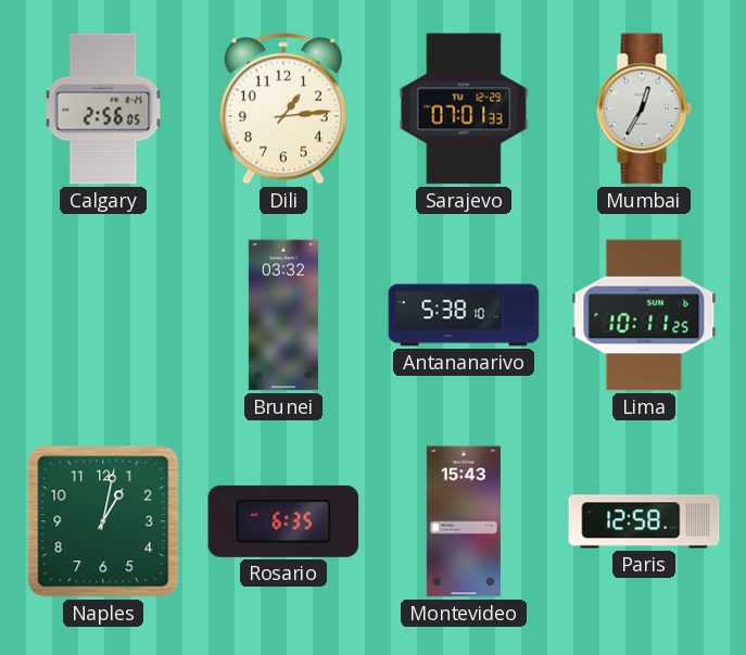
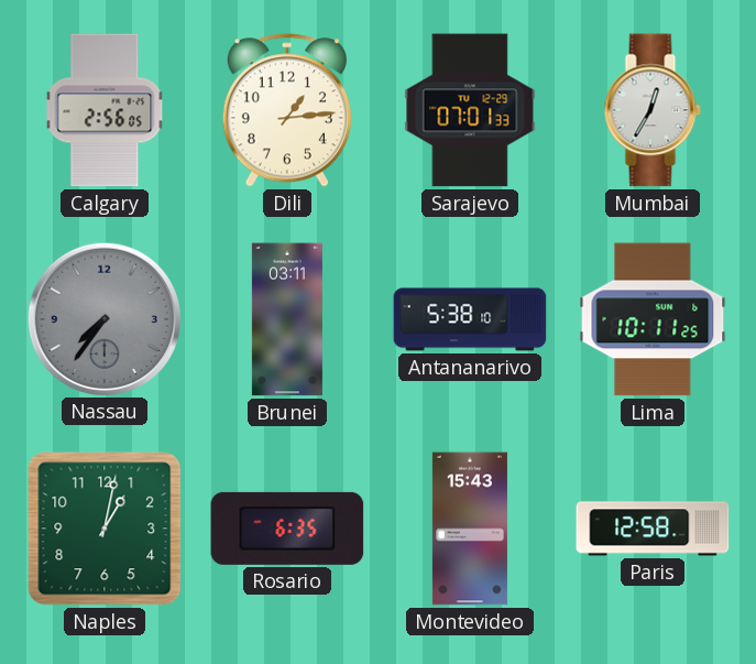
Nassau: none -> 7:36 (103, 318)
Brunei: 03:32 -> 03:11 (287, 319)
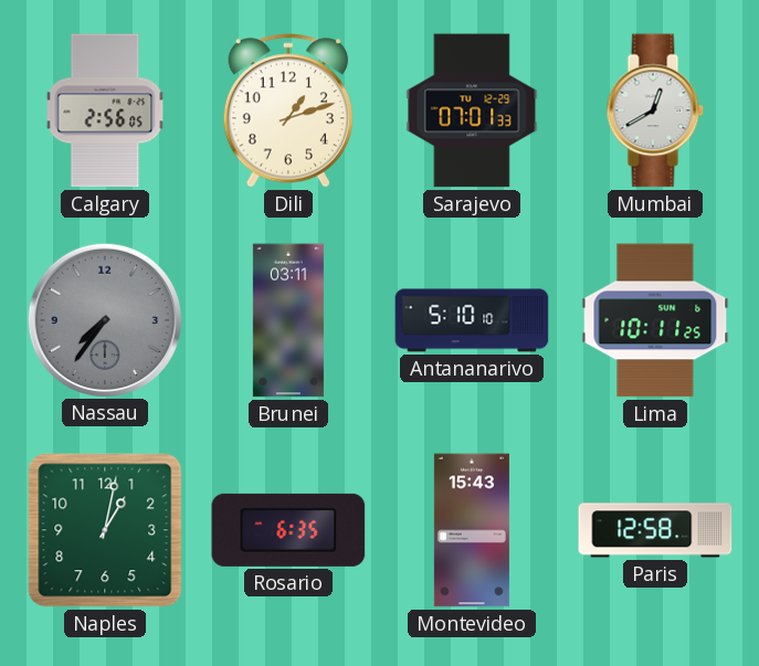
Dili: 1:14 -> 1:12 (288, 110)
Mumbai: 12:35 -> 12:40 (655, 110)
Antananarivo: 5:38 -> 5:10 (472, 320)
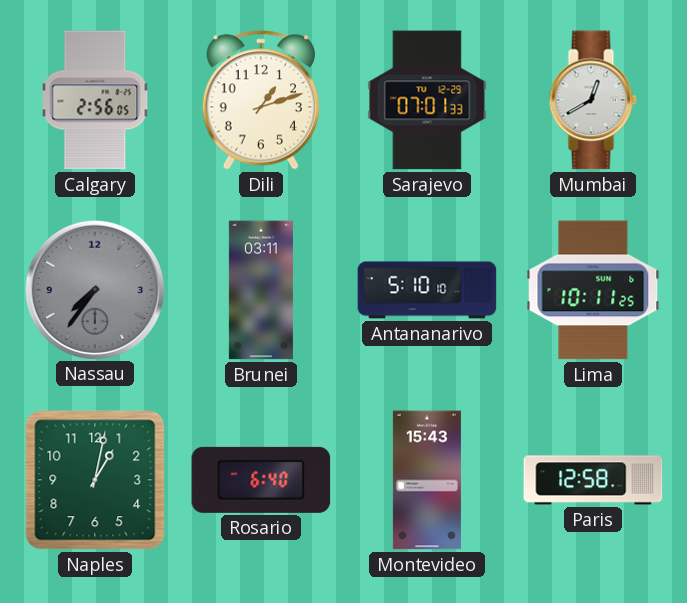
Rosario: 6:35 -> 6:40 (261, 480)
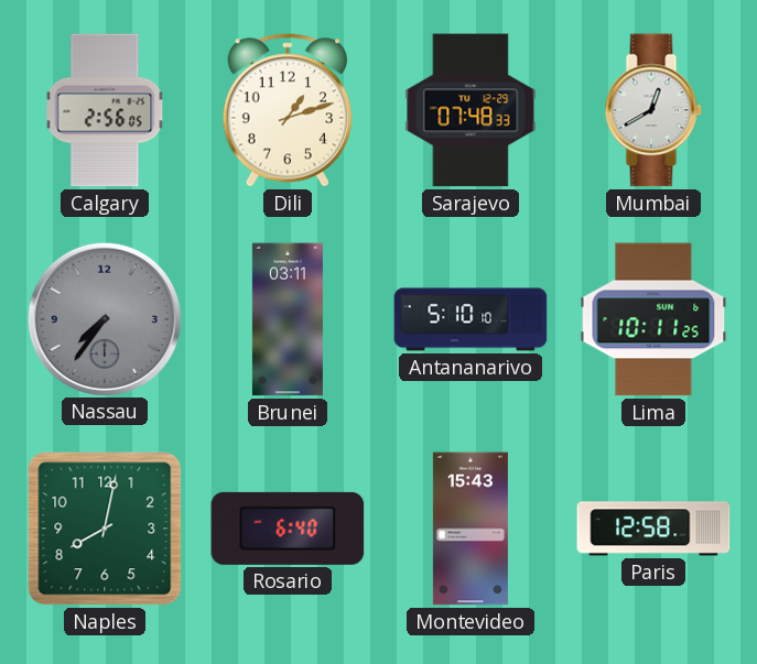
Sarajevo: 07:01 -> 07:48 (471, 110)
Naples: 1:02 -> 8:02 (105, 529)
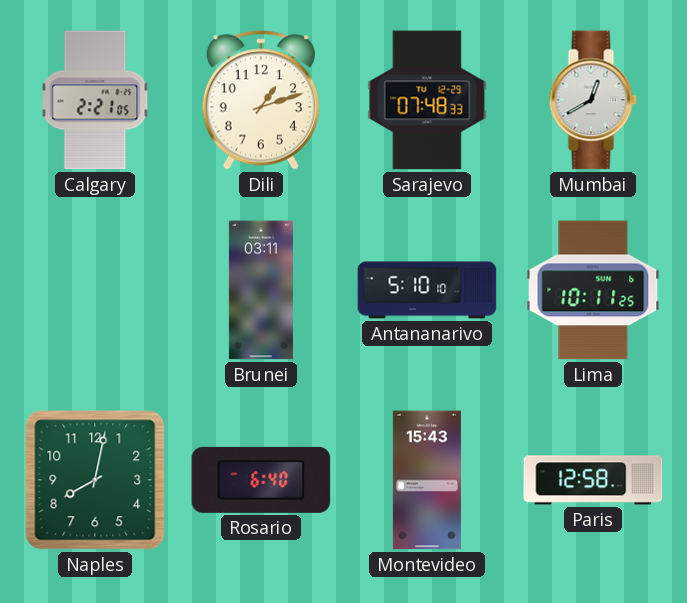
Calgary: 2:56 -> 2:21 (95, 100)
Nassau: 7:36 -> none (104, 318)
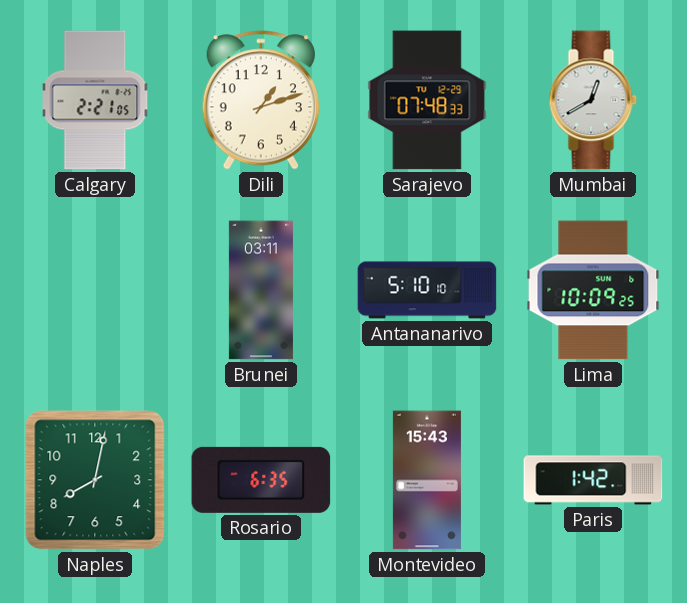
Lima: 10:11 -> 10:09 (593, 290)
Rosario: 6:40 -> 6:35 (261, 480)
Paris: 12:58 -> 1:42 (593, 480)
